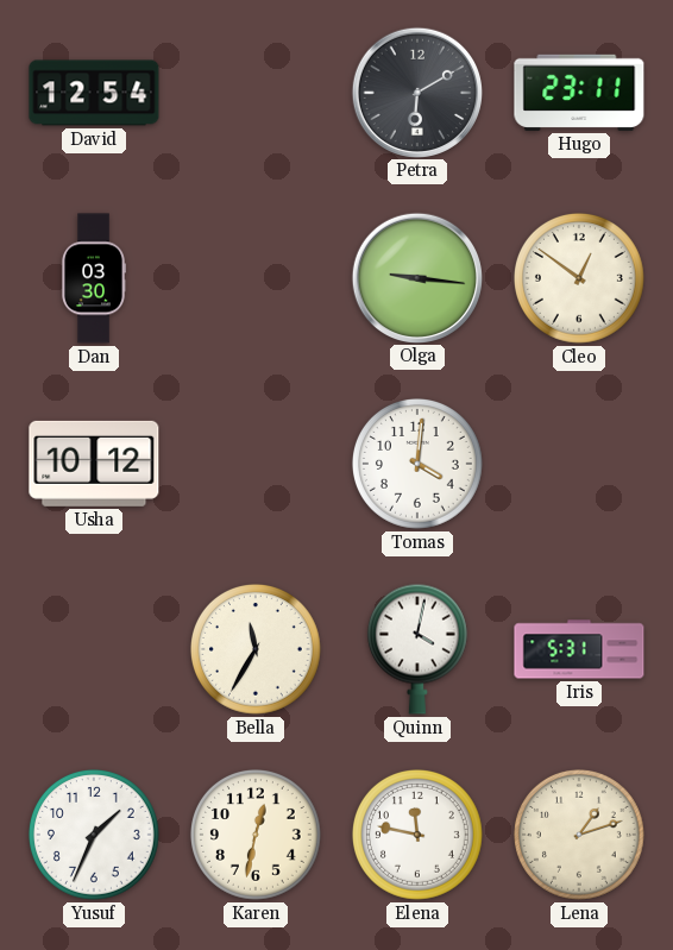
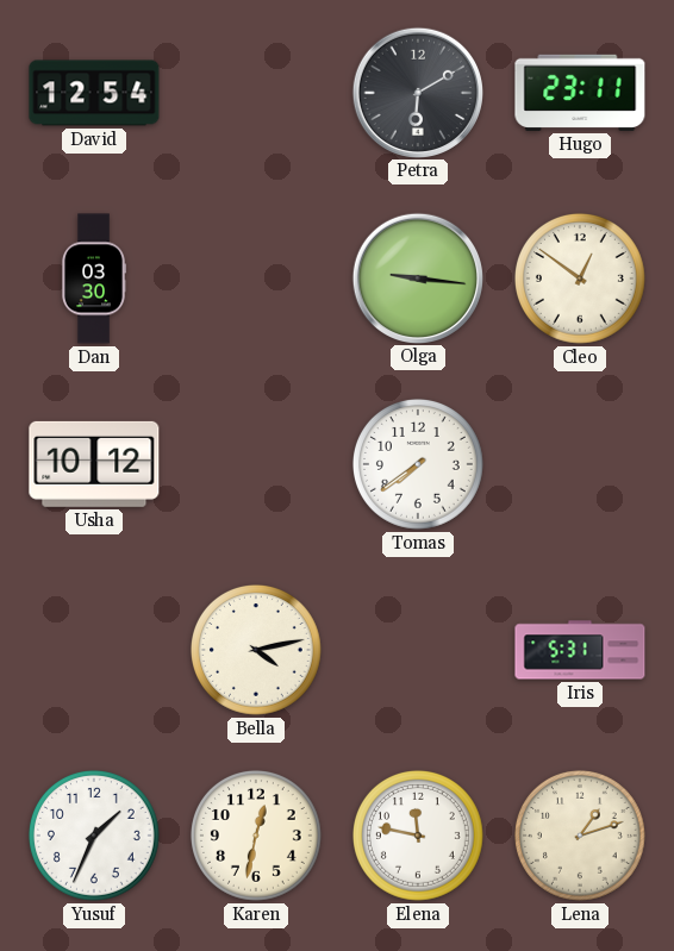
Tomas: 4:01 -> 7:39 (418, 464)
Bella: 11:35 -> 4:13 (256, 650)
Quinn: 4:02 -> none (417, 649)
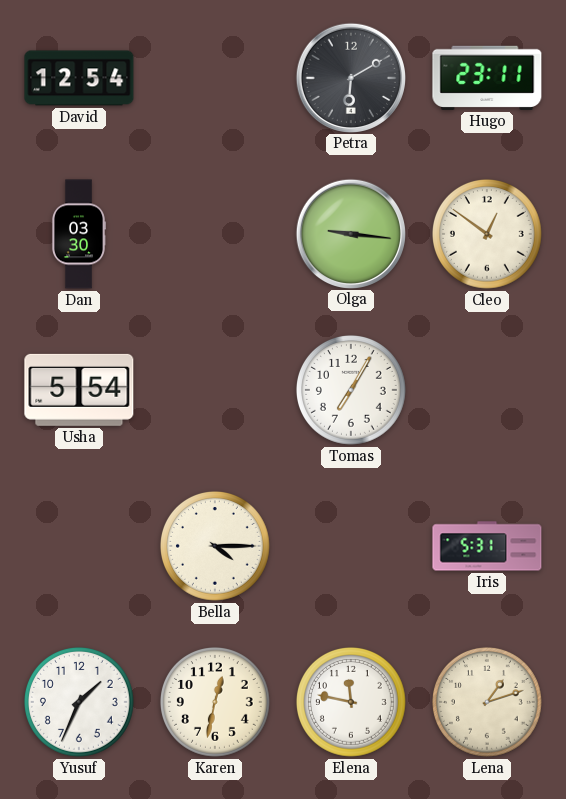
Usha: 10:12 -> 5:54 (79, 390)
Tomas: 7:39 -> 7:05 (351, 390)
Bella: 4:13 -> 4:15 (215, 546)
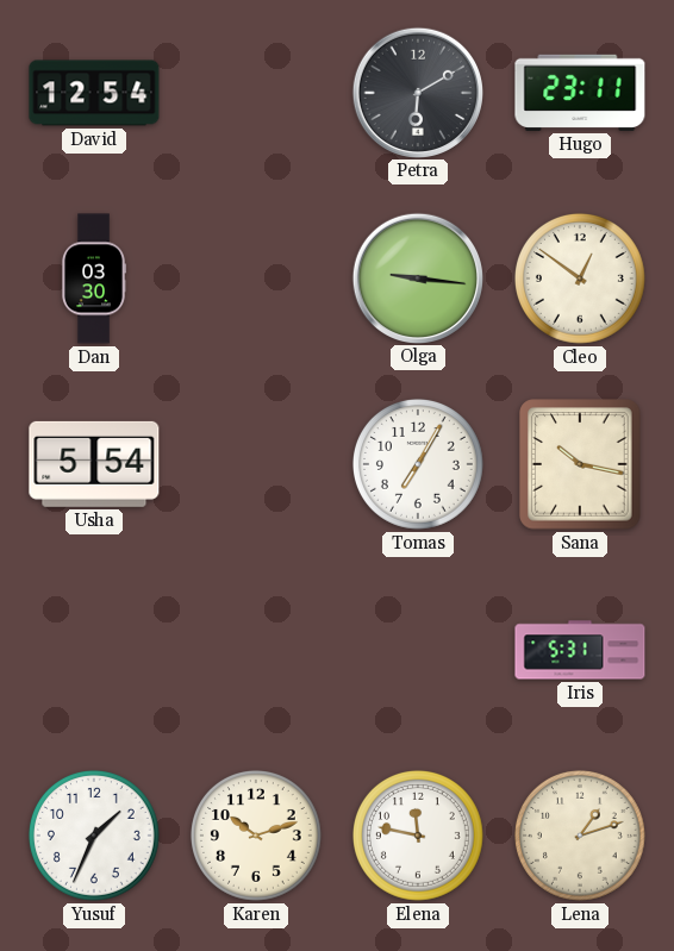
Sana: none -> 10:17 (580, 464)
Bella: 4:15 -> none (215, 546)
Karen: 12:32 -> 10:12 (256, 836)
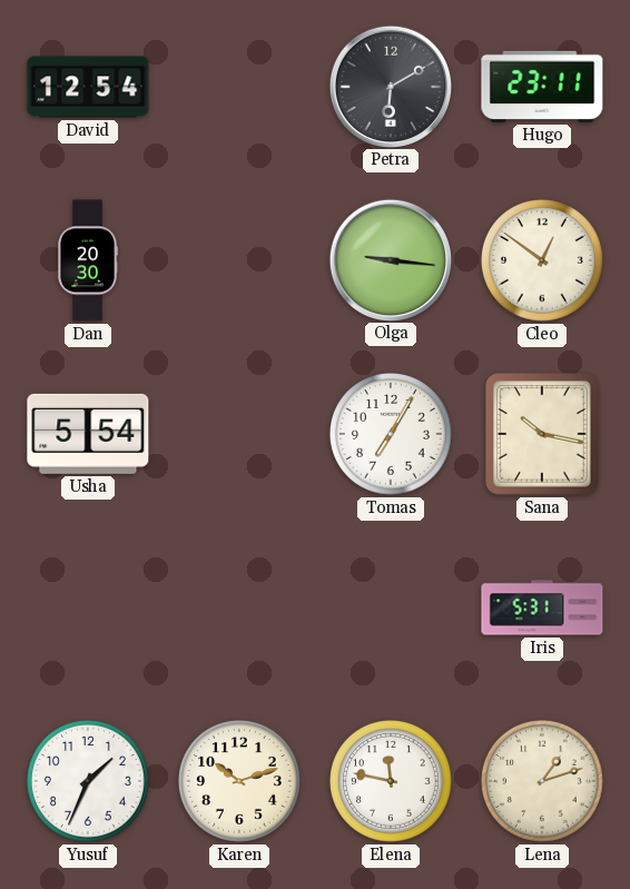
Dan: 03:30 -> 20:30 (87, 260)
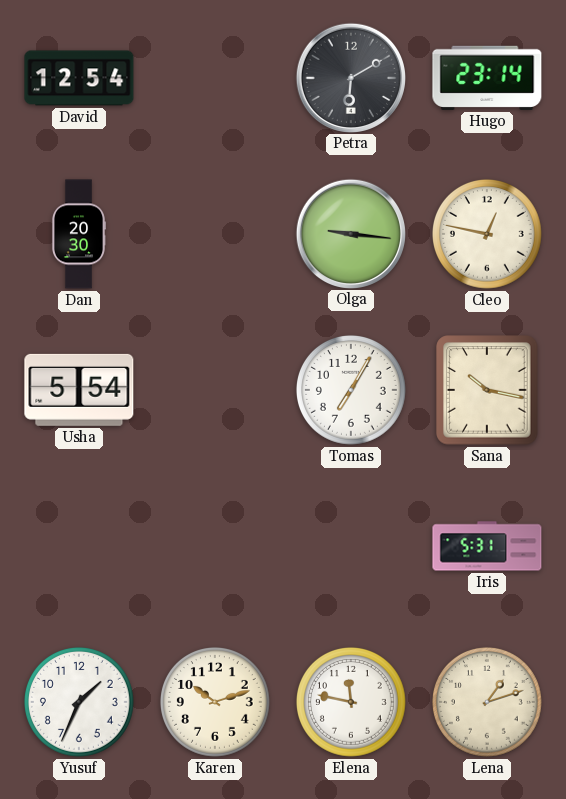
Hugo: 23:11 -> 23:14 (487, 78)
Cleo: 12:51 -> 12:47 (487, 234)
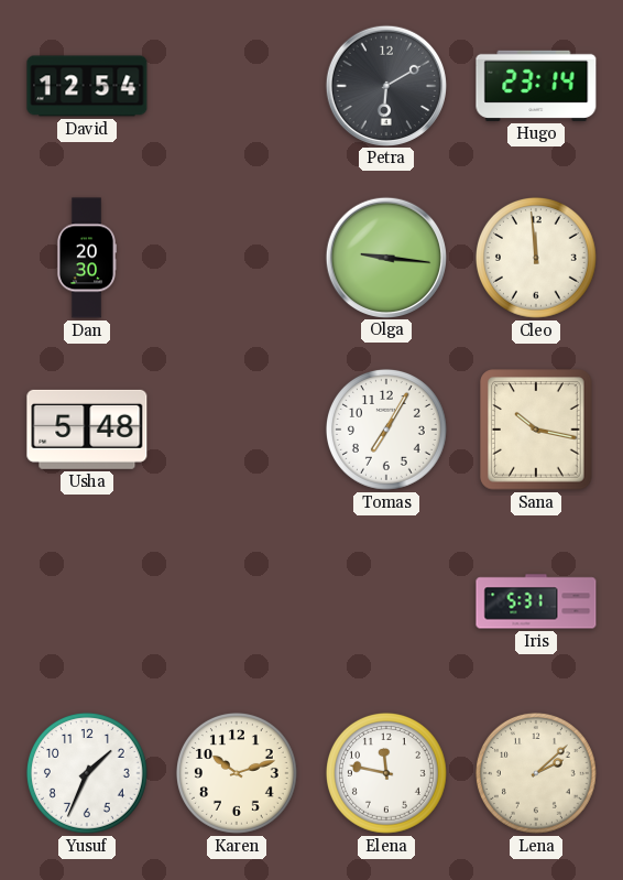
Cleo: 12:47 -> 11:59 (536, 258)
Usha: 5:54 -> 5:48 (87, 430)
Lena: 1:12 -> 2:08 (536, 773)
